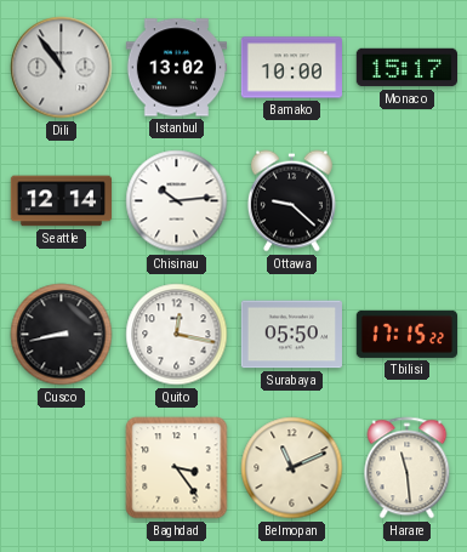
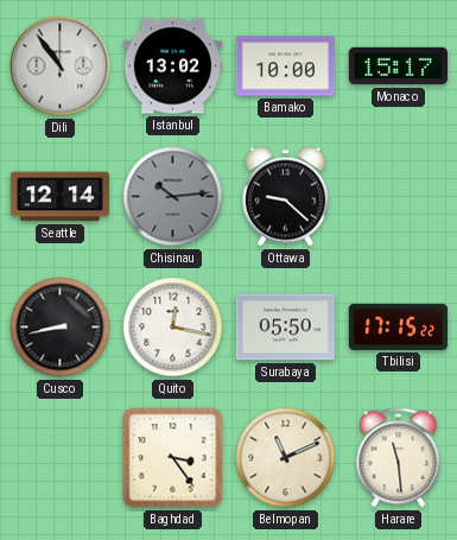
Chisinau dial: white -> grey (173, 197)
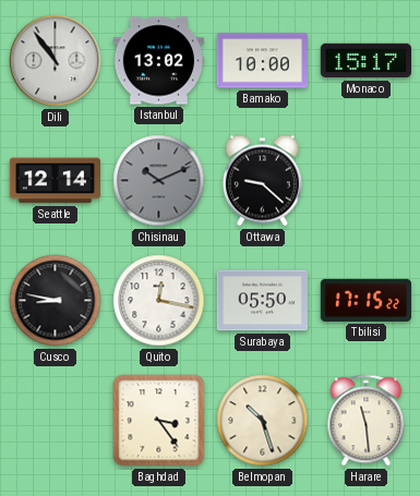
Chisinau: 10:14 -> 10:11 (159, 181)
Cusco: 8:43 -> 8:47 (56, 301)
Belmopan: 11:11 -> 10:27 (263, 421)
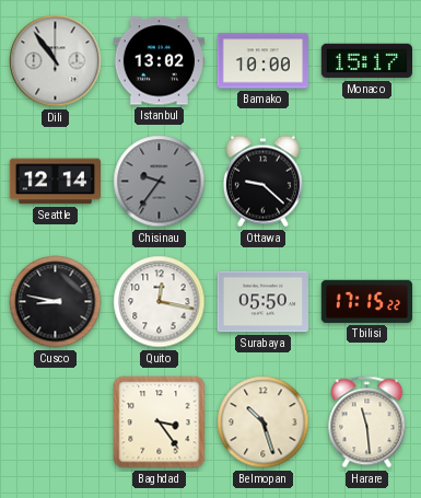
Chisinau: 10:11 -> 9:36 (160, 182)
